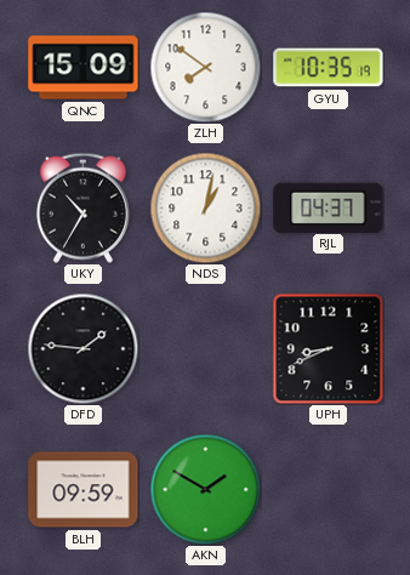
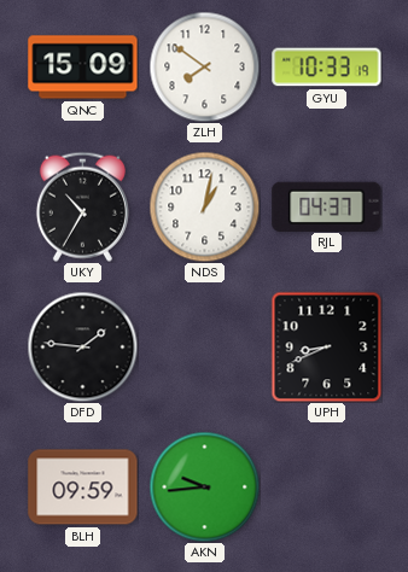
GYU: 10:35 -> 10:33 (327, 68)
AKN: 1:50 -> 9:44 (204, 486)
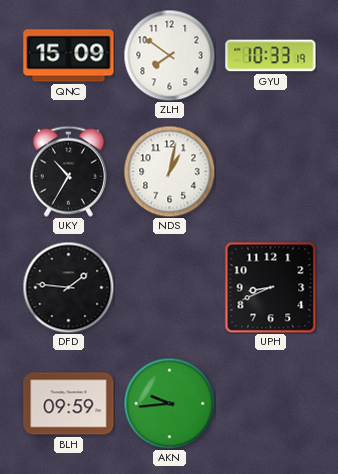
RJL: 04:37 -> none (327, 206)
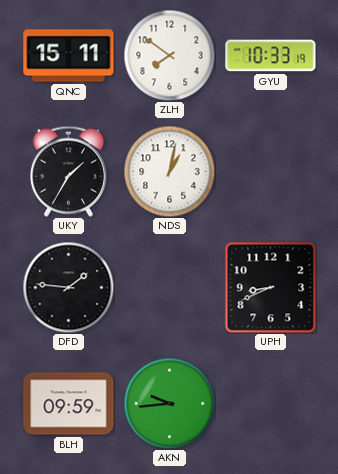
QNC: 15:09 -> 15:11 (69, 56)
UKY: 10:35 -> 1:35 (68, 171)
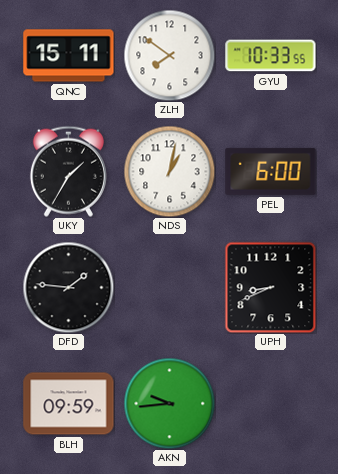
GYU: 10:33:19 -> 10:33:55 (271, 56)
PEL: none -> 6:00 (271, 171)
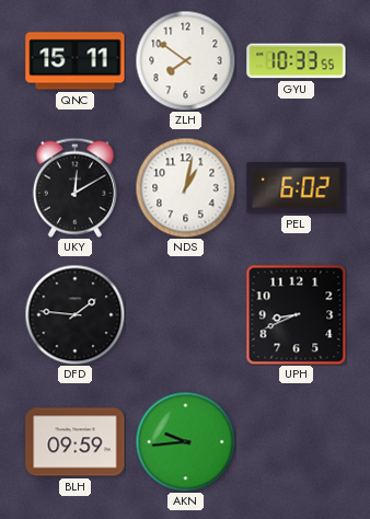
UKY: 1:35 -> 12:10 (74, 187)
PEL: 6:00 -> 6:02 (297, 187)
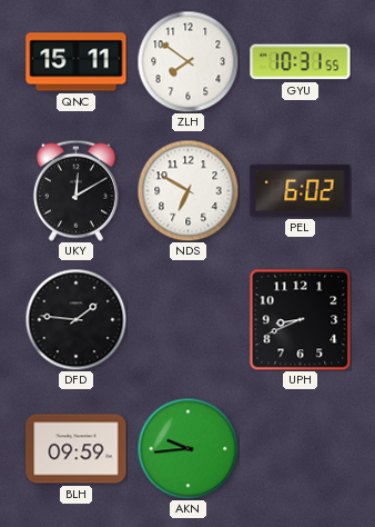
GYU: 10:33 -> 10:31 (301, 62)
NDS: 1:02 -> 6:50 (187, 190)
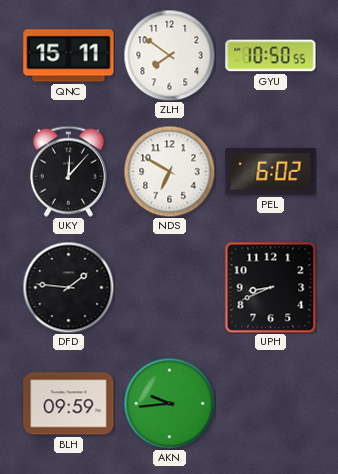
GYU: 10:31 -> 10:50 (271, 56)
UKY: 12:10 -> 12:07 (68, 171)
